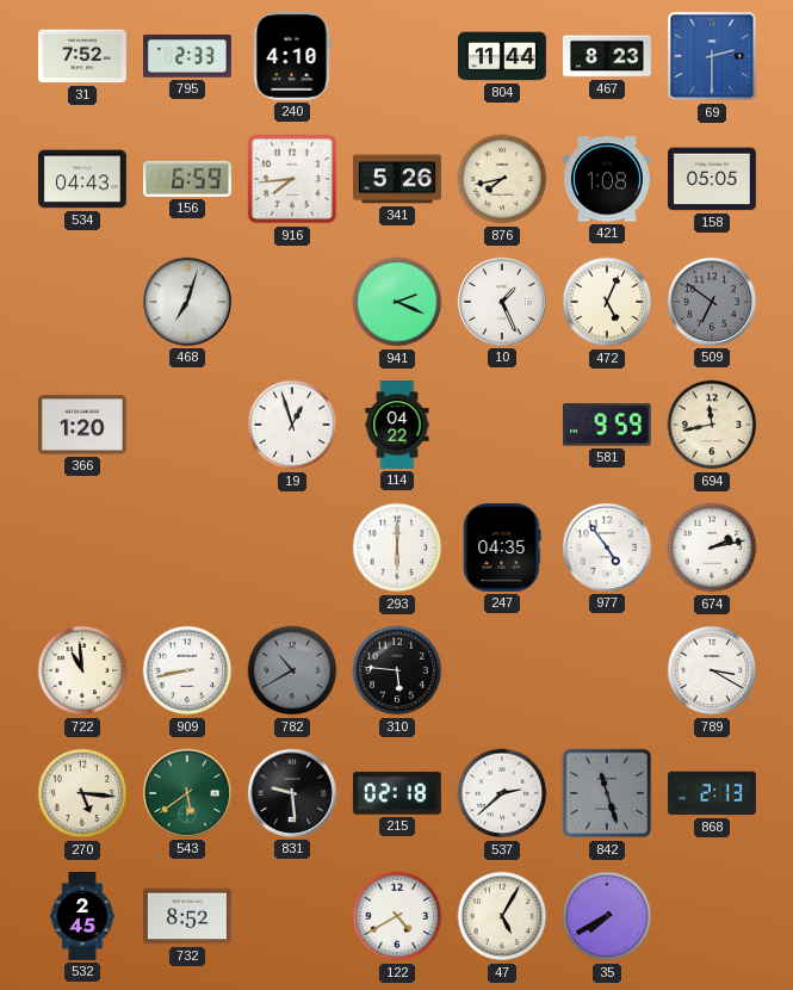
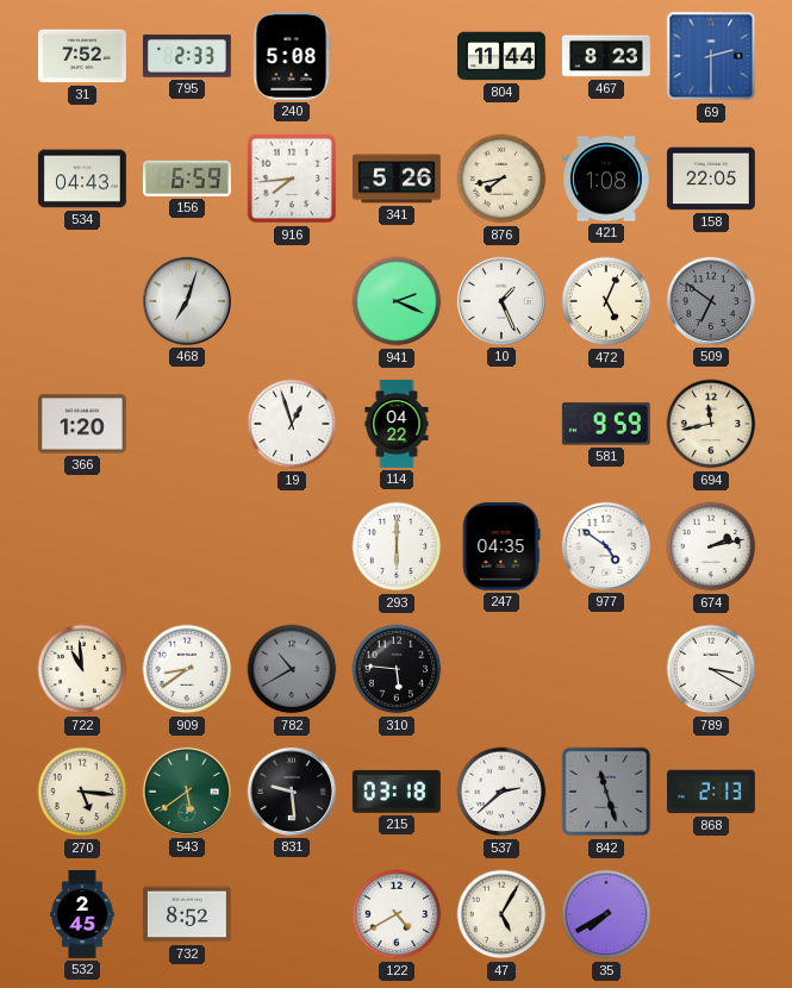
240: 4:10 -> 5:08 (292, 56)
158: 05:05 -> 22:05 (711, 179)
977: 4:54 -> 4:51 (606, 546)
909: 8:43 -> 8:39 (187, 669)
215: 02:18 -> 03:18 (397, 792)
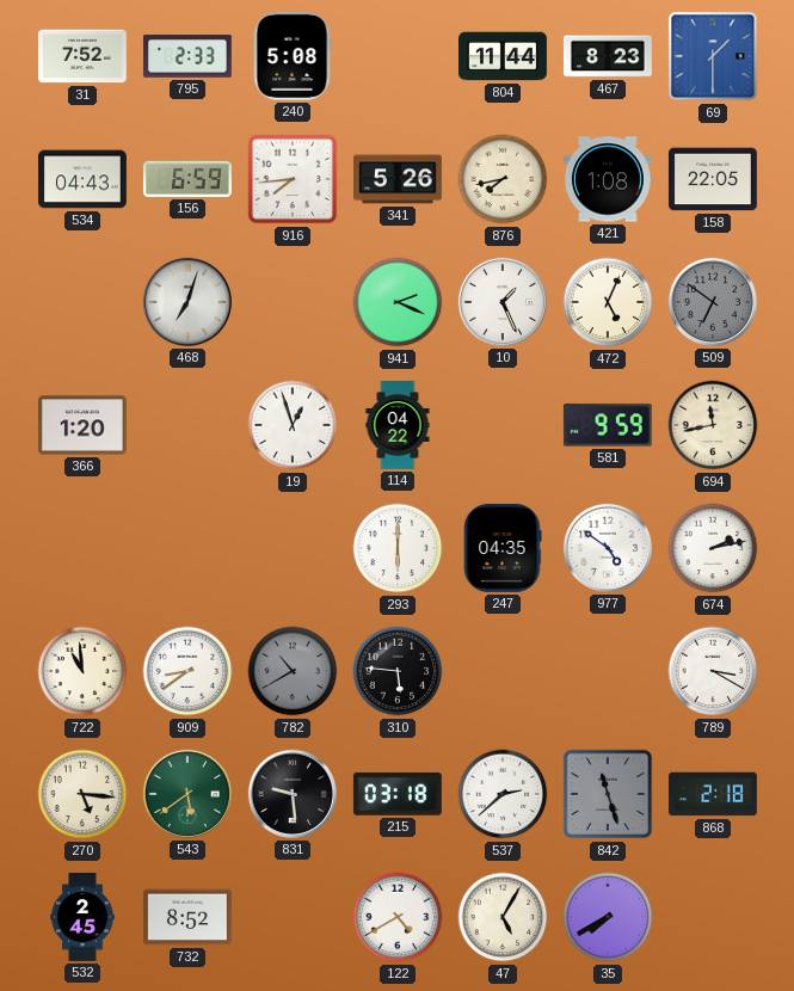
69: 2:30 -> 1:30 (713, 56)
868: 2:13 -> 2:18 (714, 794)
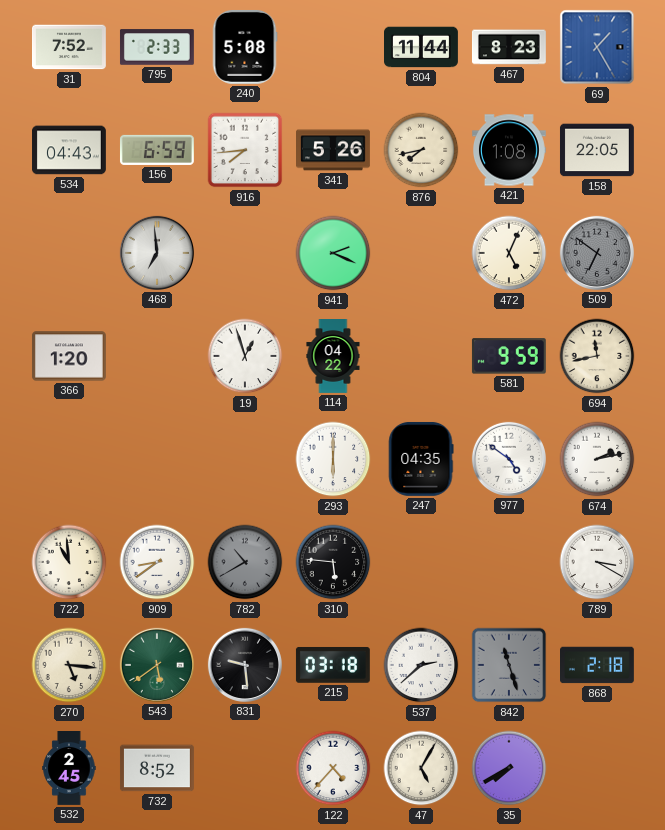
69: 1:30 -> 1:25 (597, 47)
468: 7:03 -> 6:59 (157, 253)
10: 1:26 -> none (503, 302)
122: 4:40 -> 4:37 (333, 768)
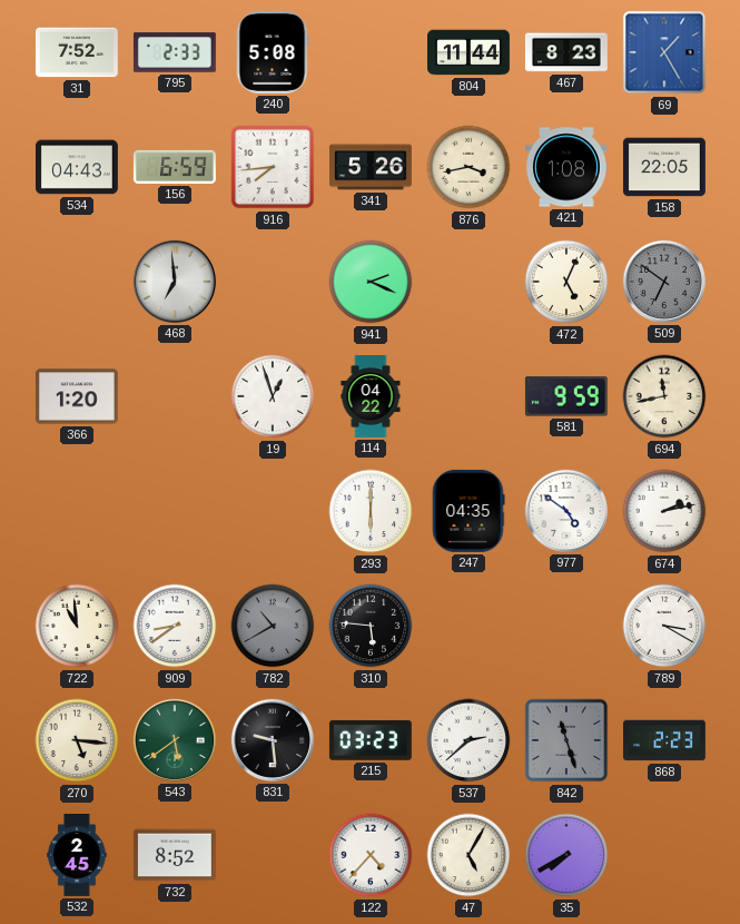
876: 7:43 -> 3:43 (468, 167)
215: 03:18 -> 03:23 (371, 740)
868: 2:18 -> 2:23 (665, 740)
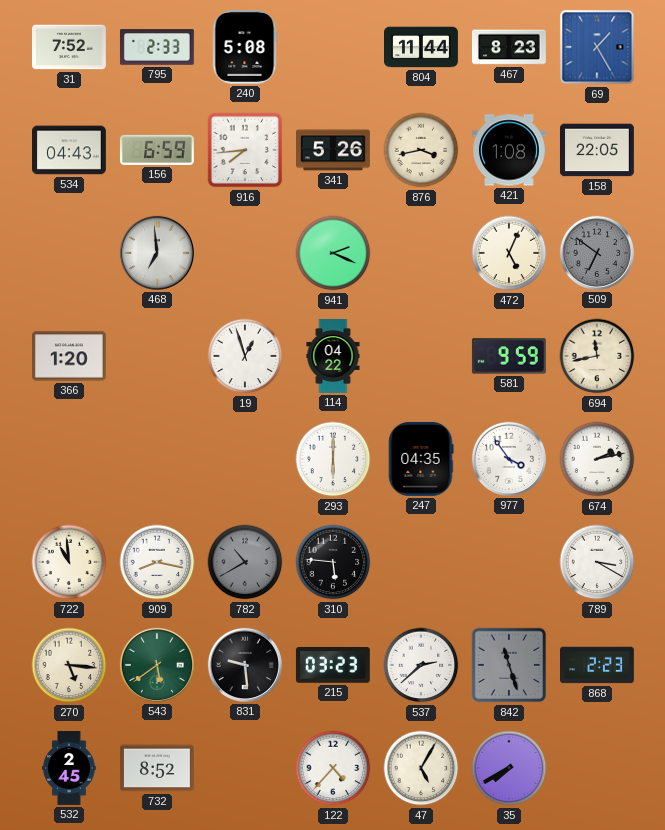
977: 4:51 -> 3:54 (509, 459)
909: 8:39 -> 8:17 (157, 562)
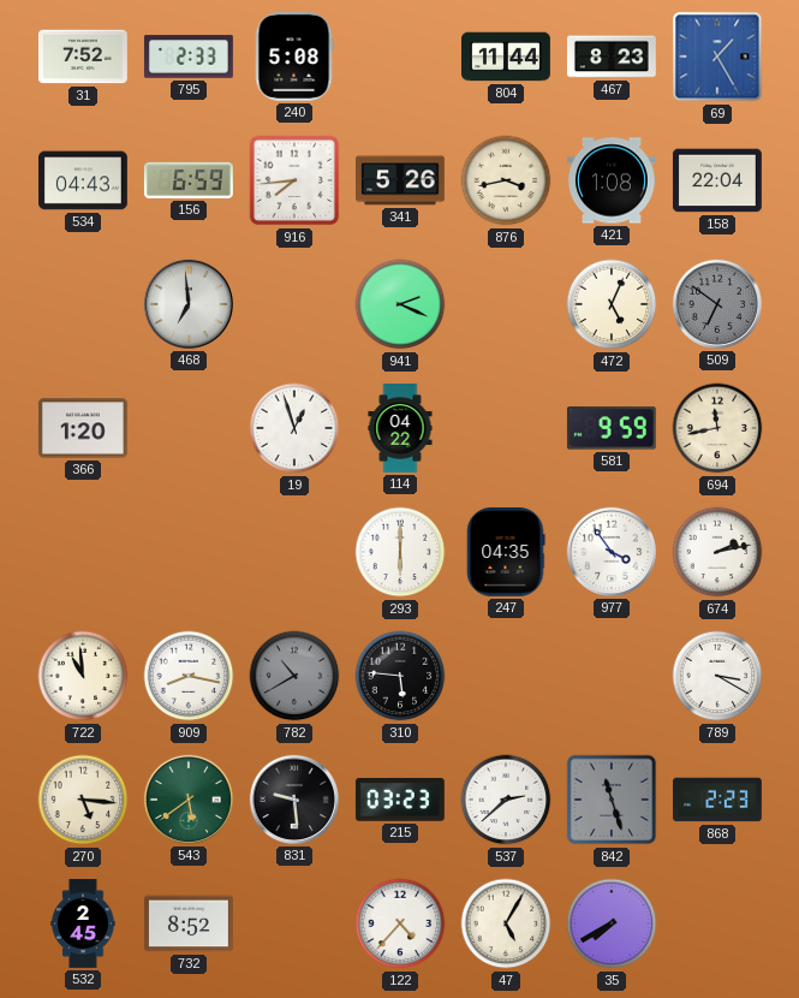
158: 22:05 -> 22:04 (717, 180)
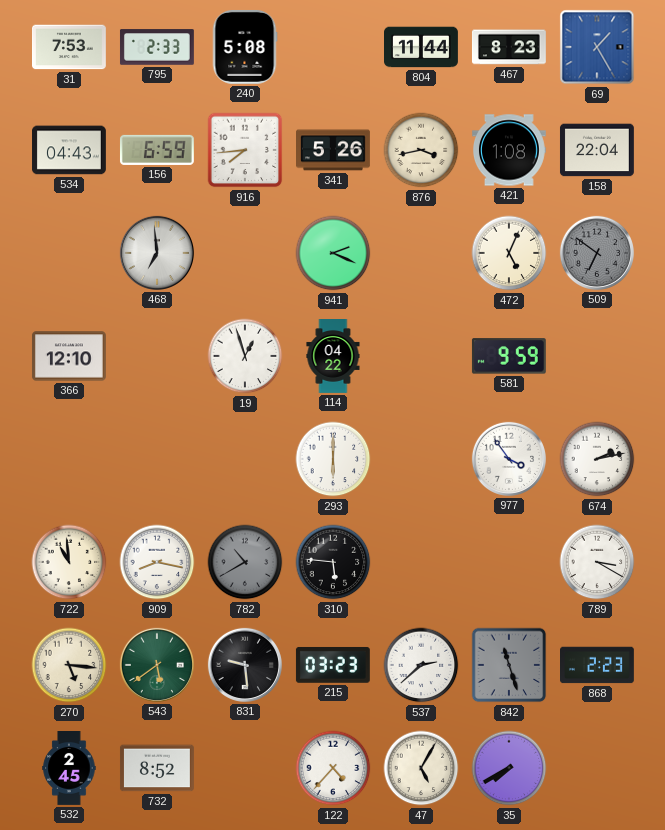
31: 7:52 -> 7:53 (70, 47)
366: 1:20 -> 12:10 (69, 356)
694: 11:43 -> none (717, 428)
247: 04:35 -> none (506, 552)
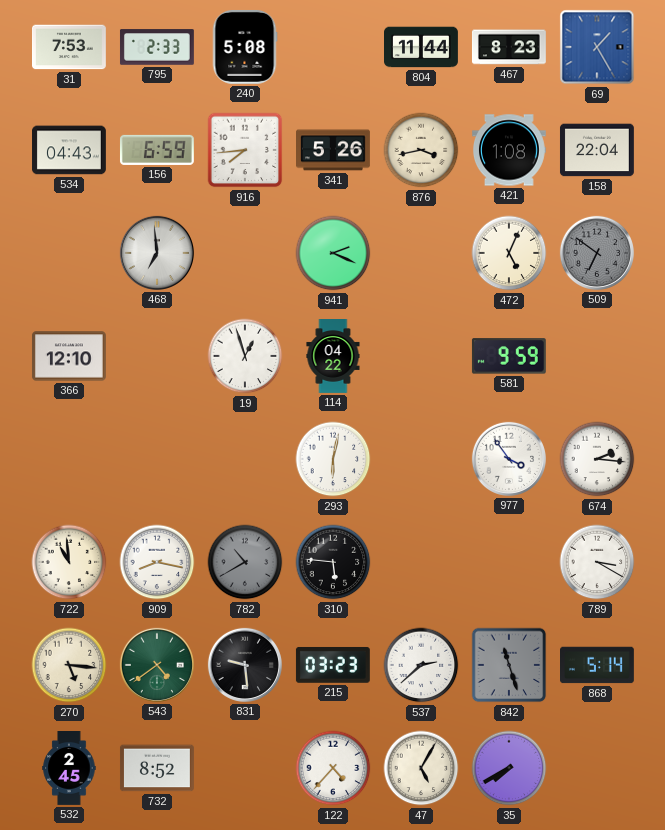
293: 6:00 -> 6:02 (333, 459)
674: 2:13 -> 2:16 (597, 459)
543: 5:39 -> 4:39 (157, 665)
868: 2:23 -> 5:14 (598, 665)
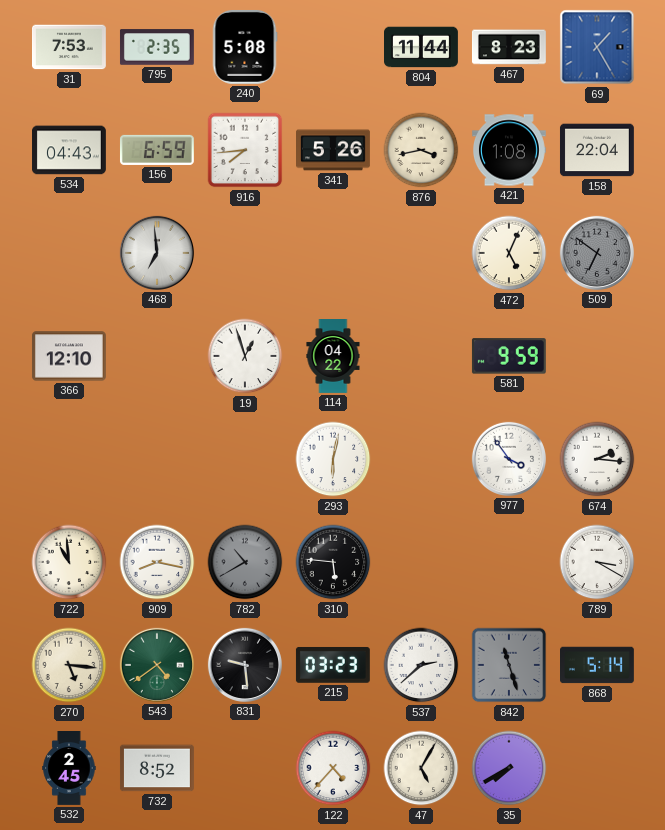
795: 2:33 -> 2:35 (157, 47)
941: 2:19 -> none (333, 253)
